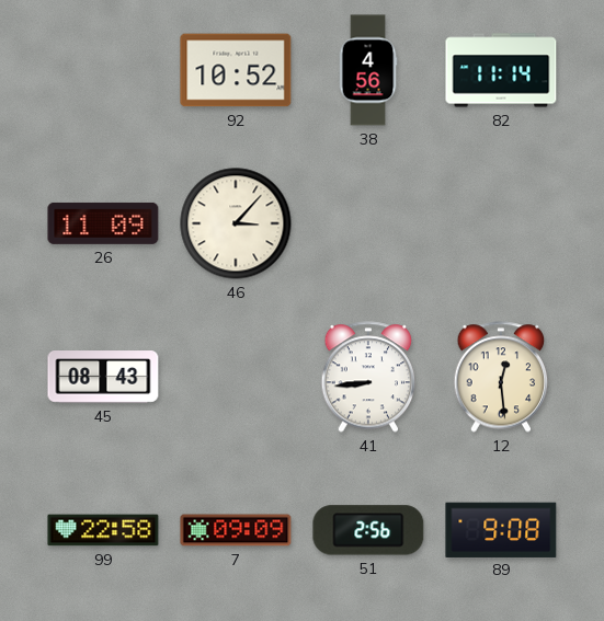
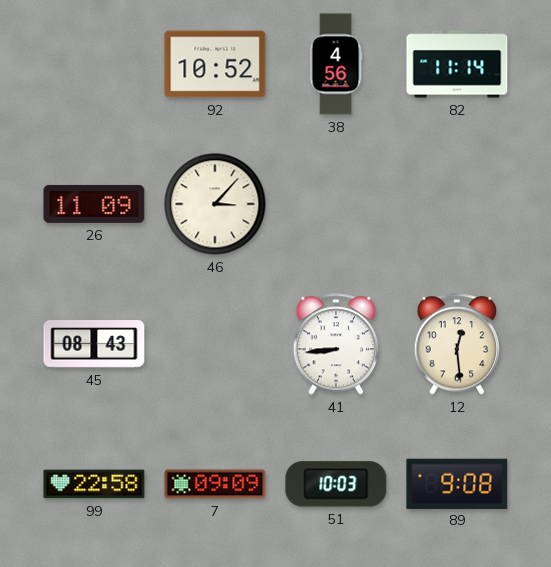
51: 2:56 -> 10:03 (336, 484)
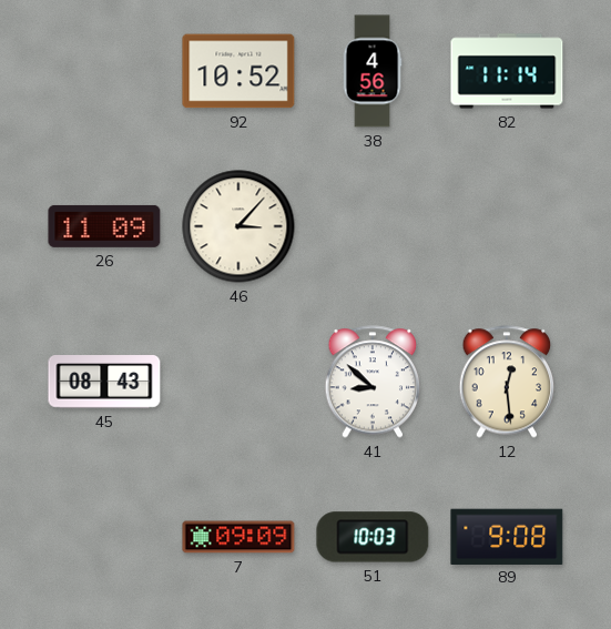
41: 8:44 -> 8:52 (373, 382)
99: 22:58 -> none (94, 484)
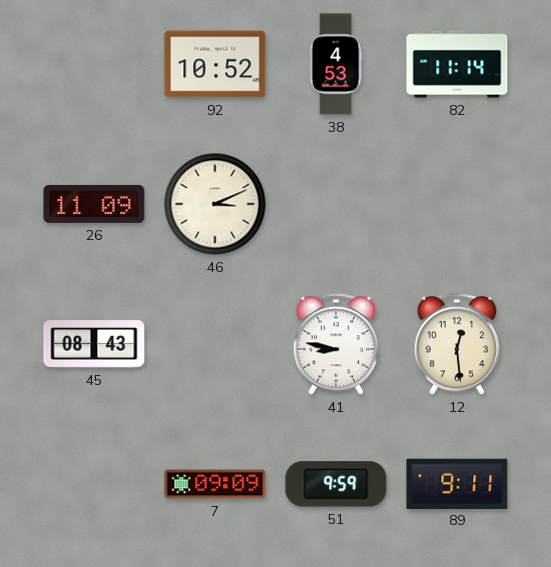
38: 4:56 -> 4:53 (336, 64)
46: 3:07 -> 3:11 (215, 204)
41: 8:52 -> 8:47 (336, 344)
51: 10:03 -> 9:59 (336, 484)
89: 9:08 -> 9:11 (457, 483)
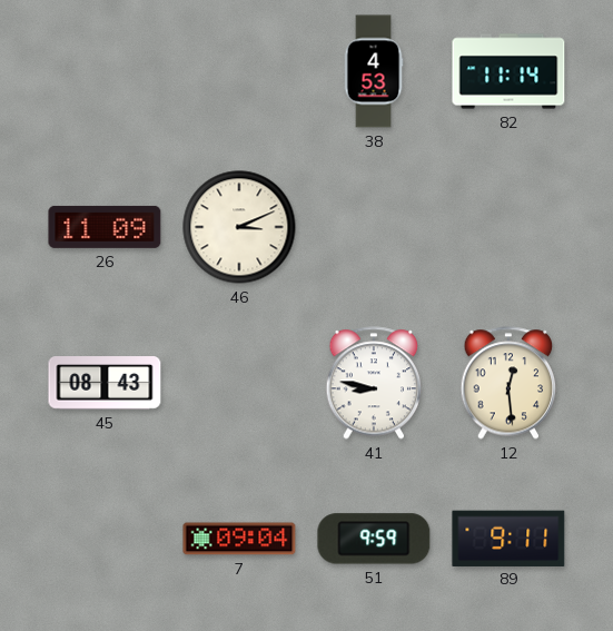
92: 10:52 -> none (215, 64)
7: 09:09 -> 09:04 (239, 539)
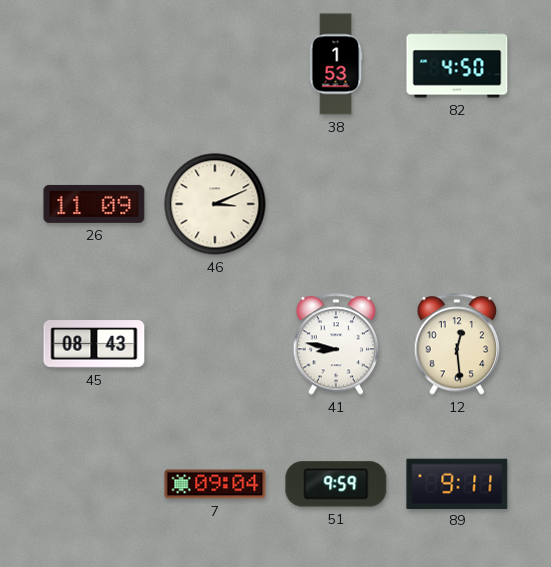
38: 4:53 -> 1:53 (336, 64)
82: 11:14 -> 4:50 (457, 64)
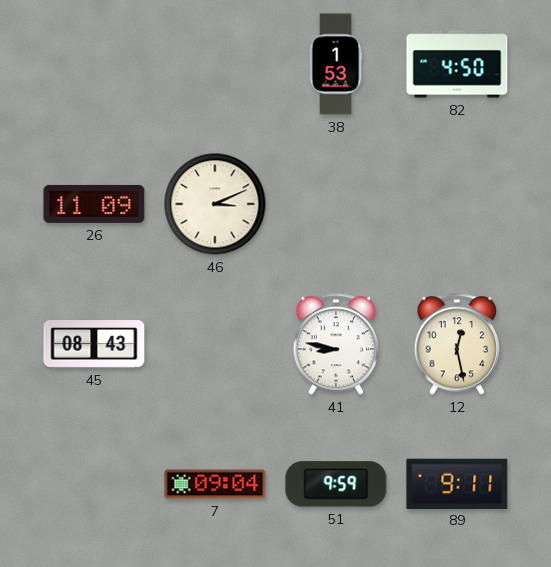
12: 12:29 -> 12:28 (457, 344)
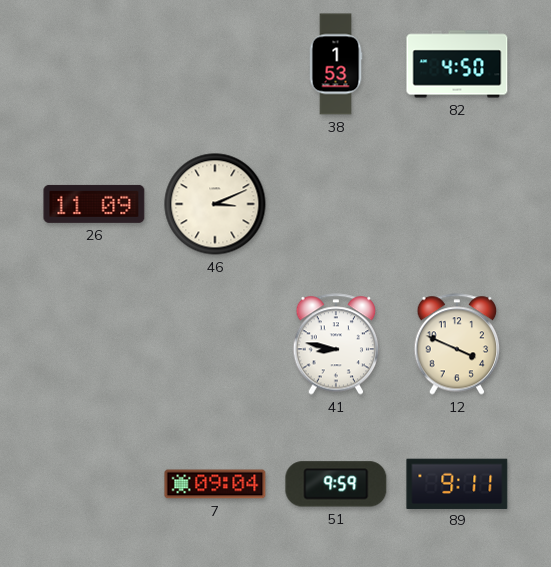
45: 08:43 -> none (94, 344)
12: 12:28 -> 3:49 (457, 344)
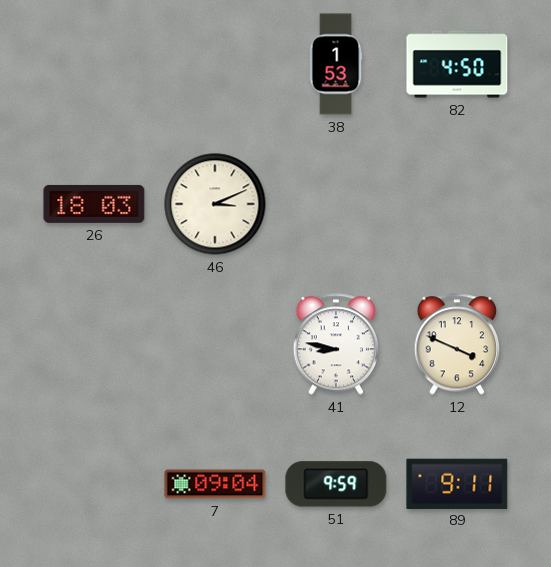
26: 11:09 -> 18:03 (94, 204)
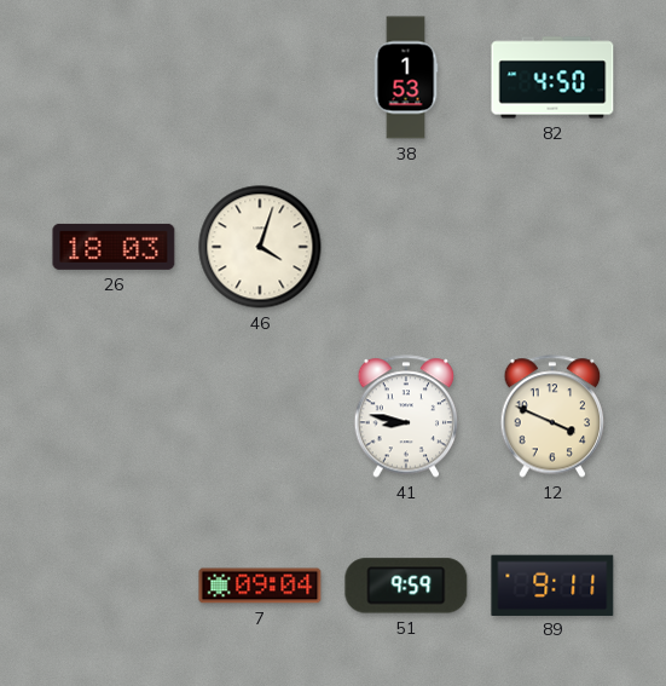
46: 3:11 -> 4:03 (260, 247)
